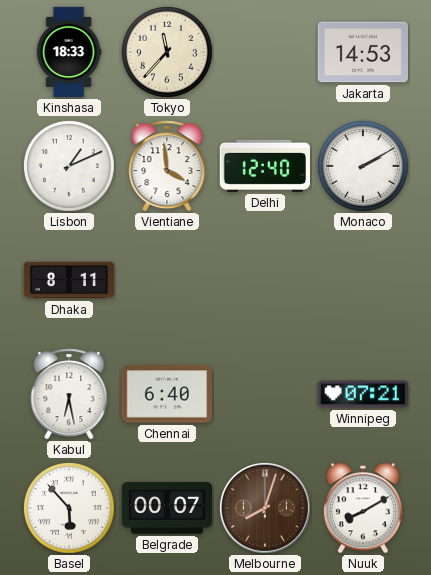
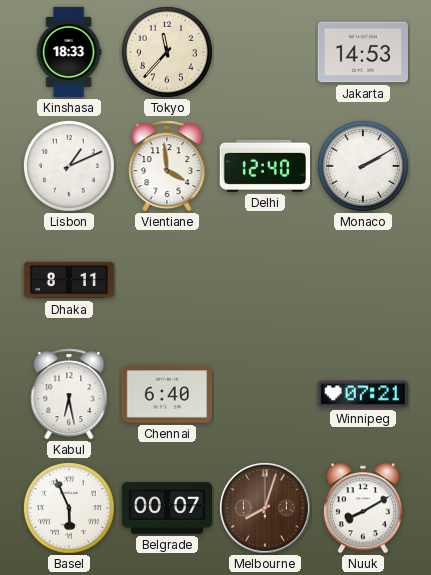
Basel: 5:53 -> 5:56 (69, 508)
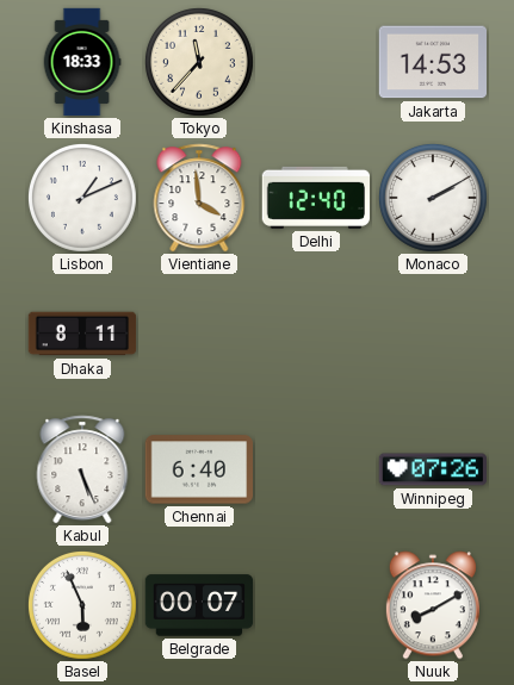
Kabul: 6:28 -> 5:26 (82, 469)
Winnipeg: 07:21 -> 07:26 (433, 469)
Melbourne: 8:03 -> none (265, 508)
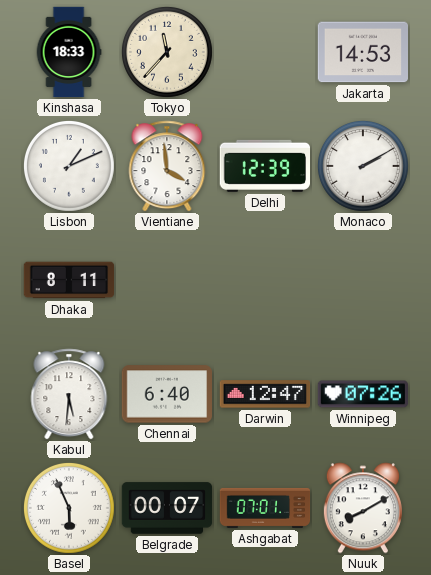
Delhi: 12:40 -> 12:39 (264, 166)
Kabul: 5:26 -> 5:31 (69, 394)
Darwin: none -> 12:47 (265, 394)
Ashgabat: none -> 07:01 (265, 508)
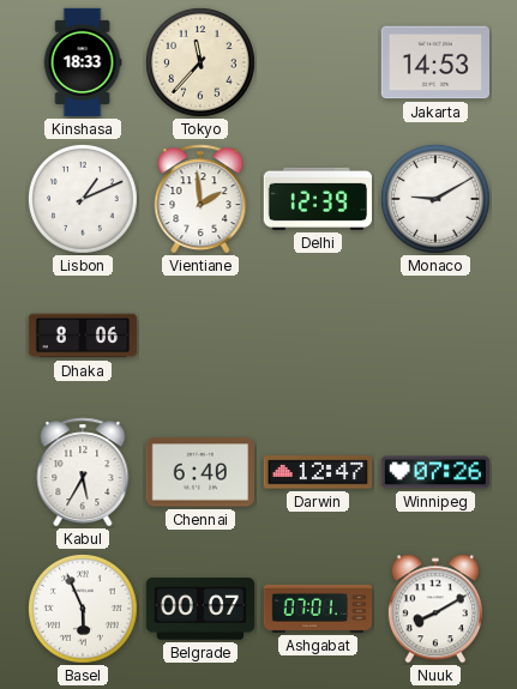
Vientiane: 3:59 -> 1:59 (200, 199)
Monaco: 2:10 -> 9:10 (435, 199)
Dhaka: 8:11 -> 8:06 (83, 336)
Kabul: 5:31 -> 5:35 (83, 472)
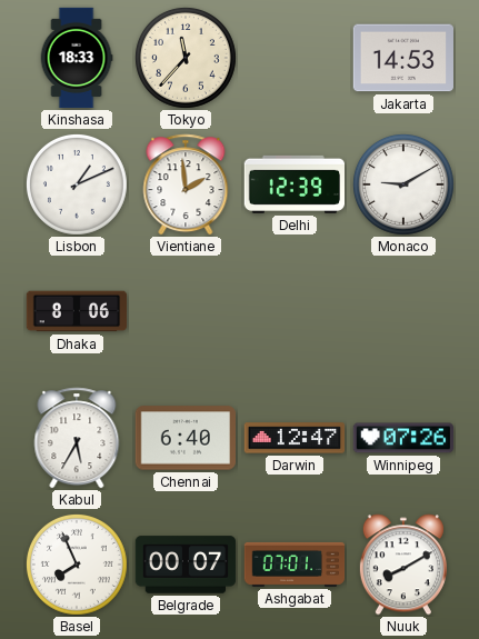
Basel: 5:56 -> 7:56 (77, 565)
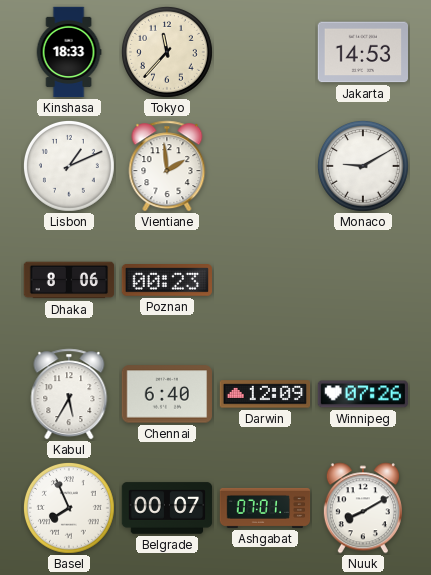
Delhi: 12:39 -> none (293, 184)
Poznan: none -> 00:23 (166, 280)
Darwin: 12:47 -> 12:09 (265, 394)
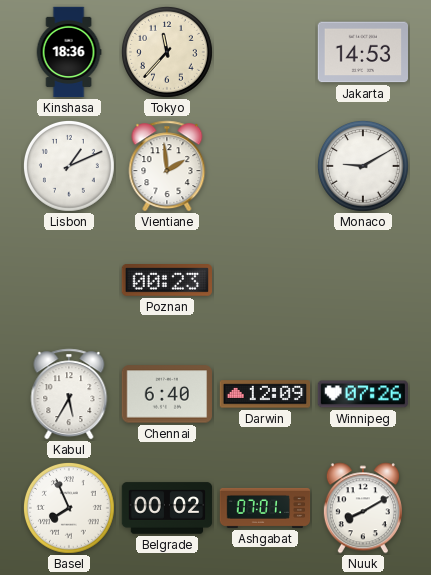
Kinshasa: 18:33 -> 18:36 (69, 52)
Dhaka: 8:06 -> none (69, 280)
Belgrade: 00:07 -> 00:02 (167, 508)
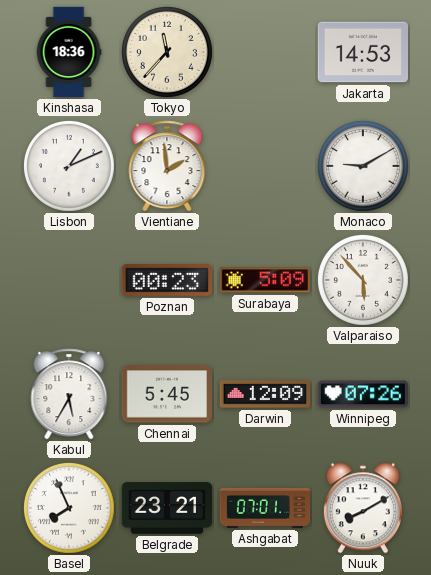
Surabaya: none -> 5:09 (264, 280)
Valparaiso: none -> 5:53 (363, 280)
Chennai: 6:40 -> 5:45 (166, 394)
Belgrade: 00:02 -> 23:21 (167, 508)
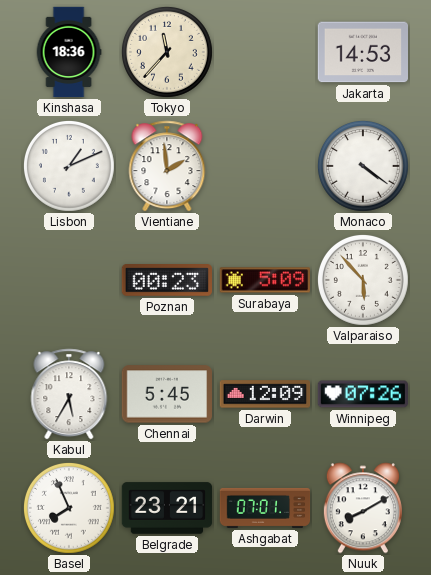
Monaco: 9:10 -> 4:21 (363, 166)
